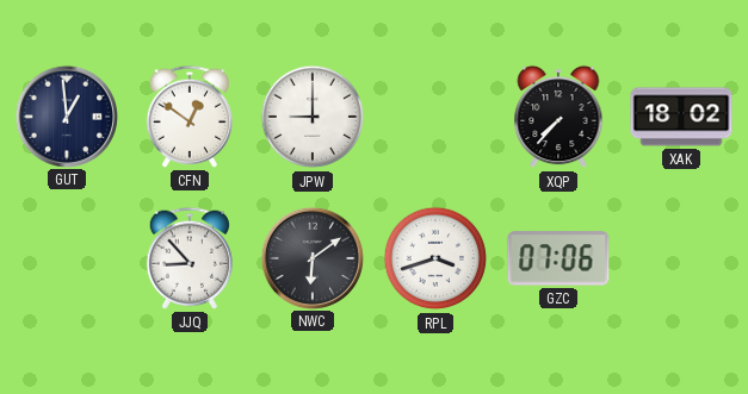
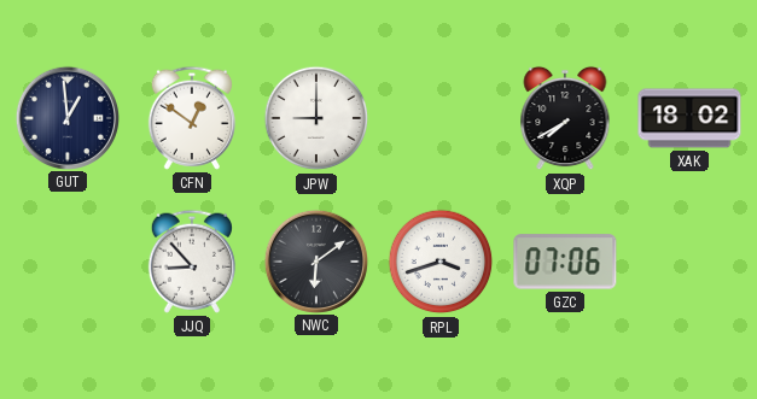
XQP: 7:37 -> 7:40 (565, 118)
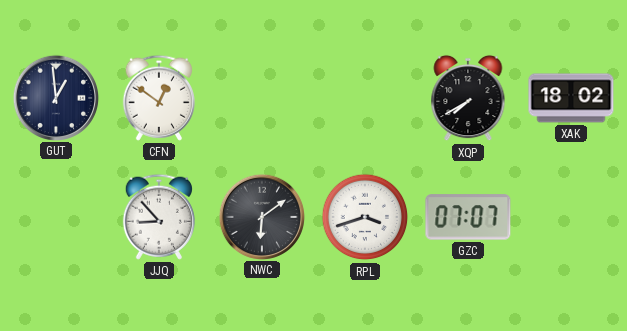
JPW: 9:00 -> none (316, 118)
GZC: 07:06 -> 07:07 (468, 217)
